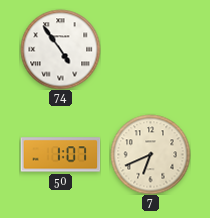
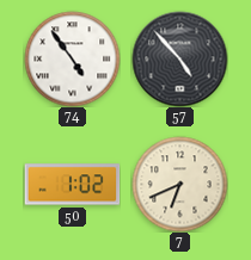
57: none -> 4:53 (179, 58)
50: 1:07 -> 1:02 (72, 185)
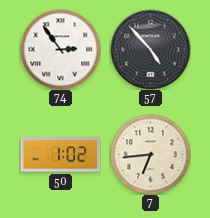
74: 4:54 -> 2:54 (60, 49)
7: 6:41 -> 6:44 (150, 154)
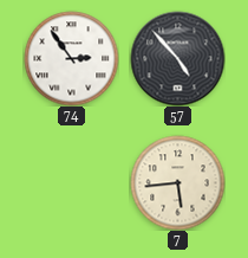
50: 1:02 -> none (60, 155)
7: 6:44 -> 5:44 (177, 182)
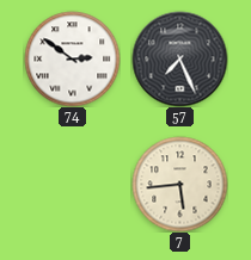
74: 2:54 -> 2:51 (72, 58)
57: 4:53 -> 7:26 (179, 58)
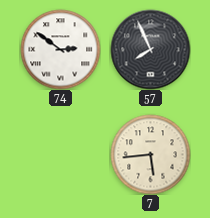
57: 7:26 -> 7:56 (150, 49)
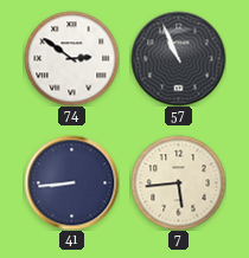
57: 7:56 -> 10:56 (178, 58)
41: none -> 8:44 (71, 182)
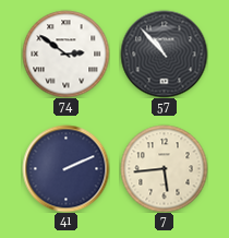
57: 10:56 -> 10:53 (164, 53)
41: 8:44 -> 2:11 (65, 168)
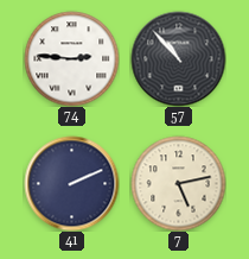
74: 2:51 -> 2:46 (71, 58)
7: 5:44 -> 5:13 (178, 183)
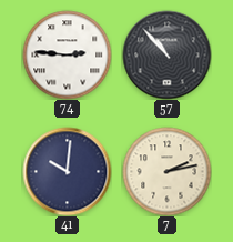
41: 2:11 -> 10:01 (67, 171)
7: 5:13 -> 2:13 (166, 171)
